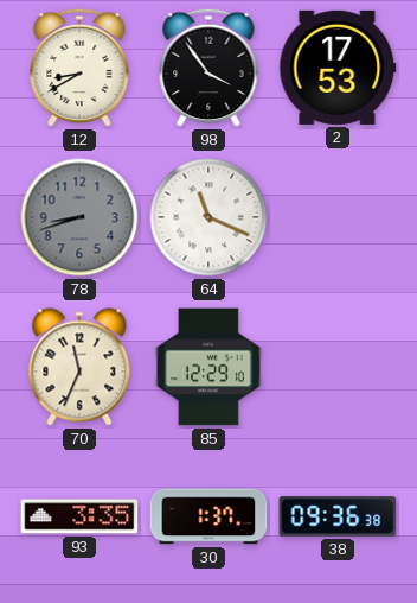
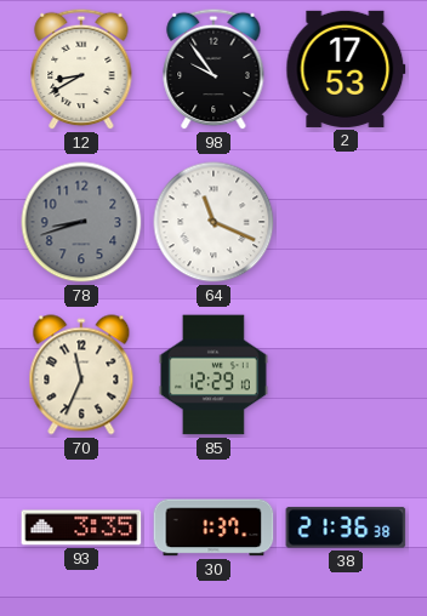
98: 3:54 -> 9:54 (213, 69)
38: 09:36 -> 21:36 (346, 527)
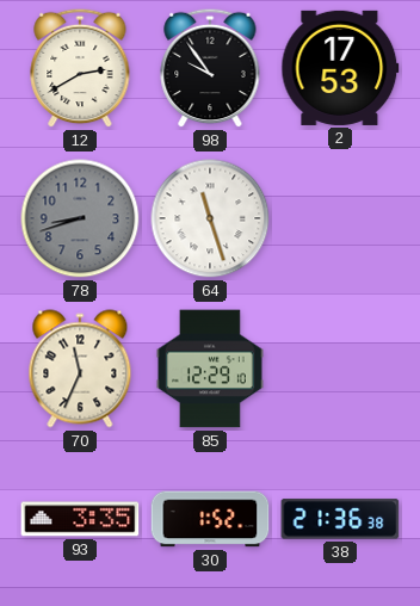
12: 8:40 -> 2:40 (80, 68)
64: 11:19 -> 11:27 (210, 218)
30: 1:37 -> 1:52 (210, 519)
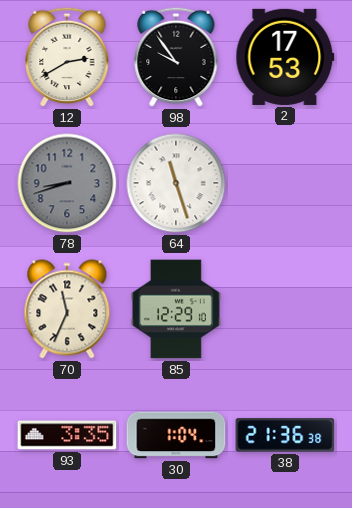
30: 1:52 -> 1:04 (176, 435)
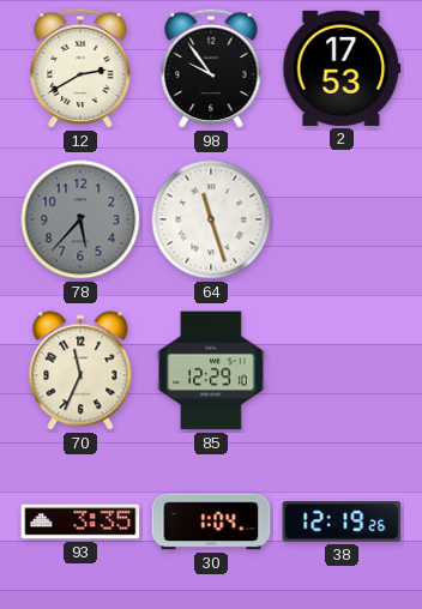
78: 8:42 -> 5:37 (80, 219)
38: 21:36 -> 12:19 (342, 521)
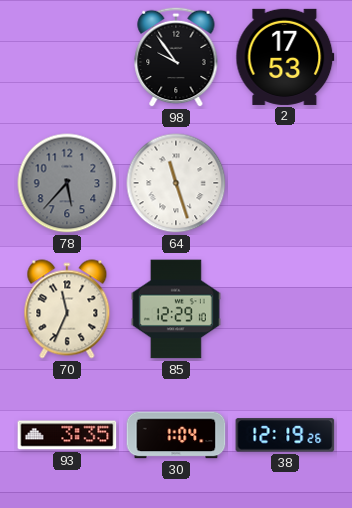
12: 2:40 -> none (80, 68)
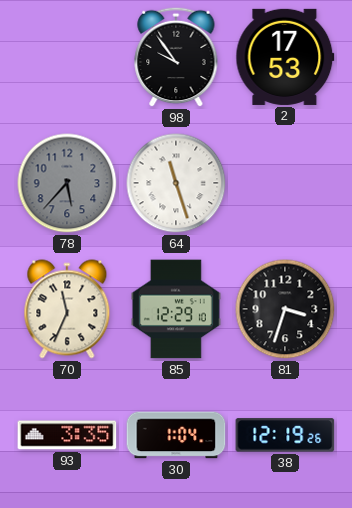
81: none -> 3:33 (285, 309)
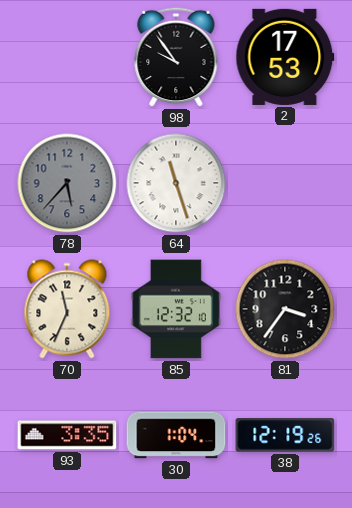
85: 12:29 -> 12:32 (176, 309)
81: 3:33 -> 3:36 (285, 309)
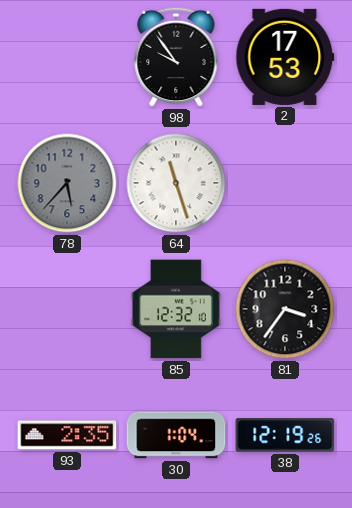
70: 11:34 -> none (67, 309)
93: 3:35 -> 2:35 (67, 435)
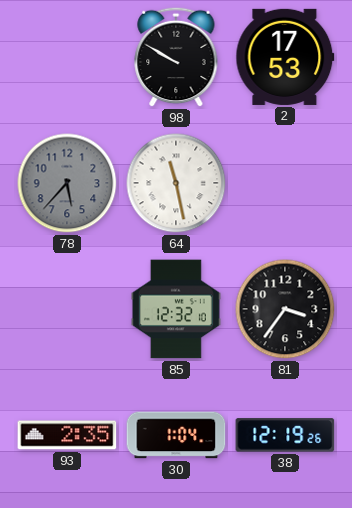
98: 9:54 -> 9:50 (176, 57)
64: 11:27 -> 11:28 (176, 183)
